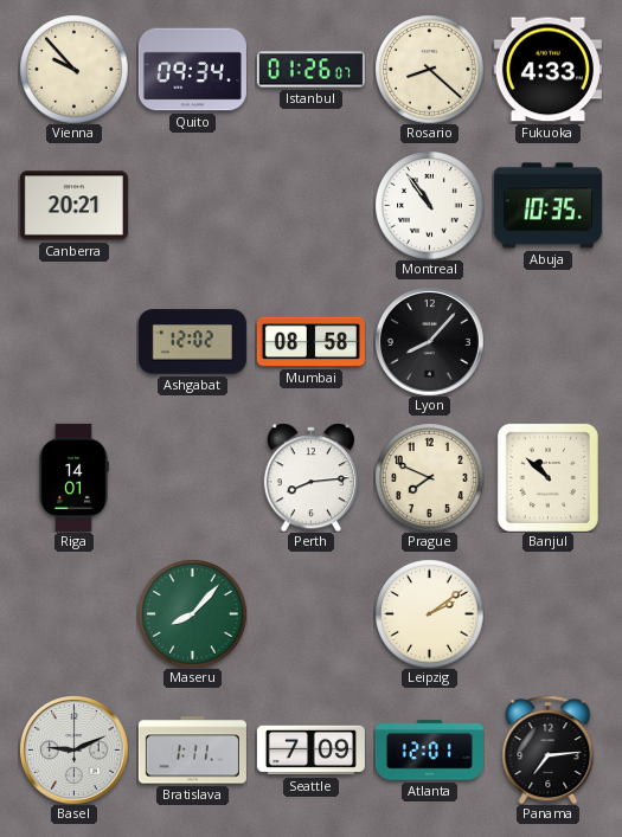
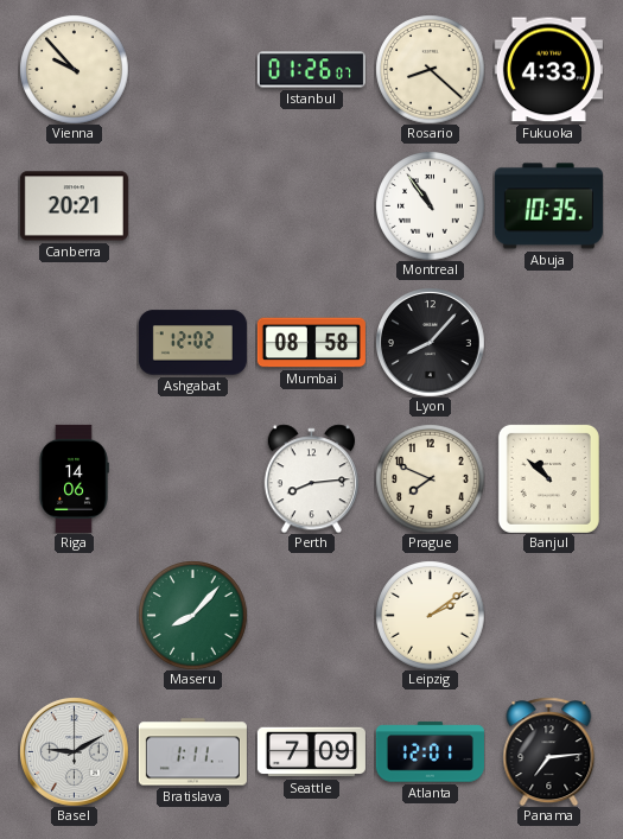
Quito: 09:34 -> none (192, 70)
Riga: 14:01 -> 14:06 (74, 478)
Basel: 9:11 -> 9:10 (75, 752)
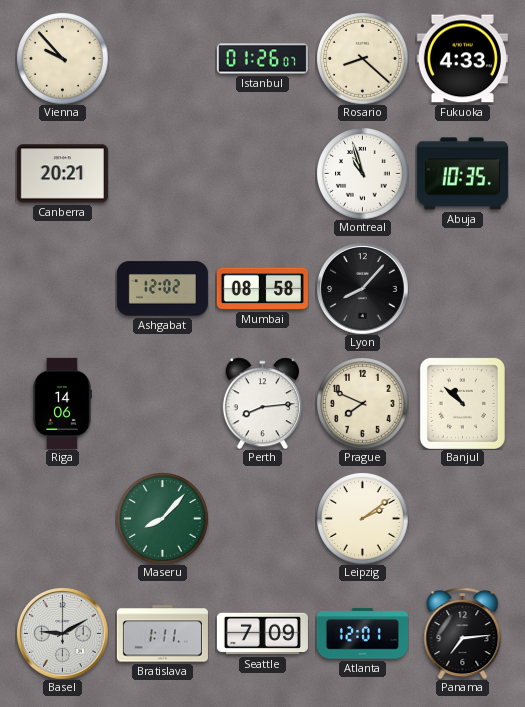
Montreal: 10:54 -> 10:57 (362, 173)
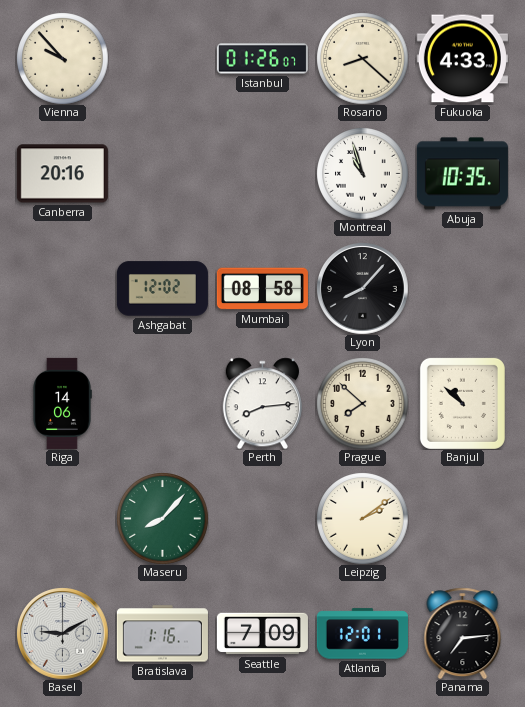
Canberra: 20:21 -> 20:16 (62, 174)
Prague: 7:49 -> 7:52 (362, 403)
Bratislava: 1:11 -> 1:16 (162, 634)
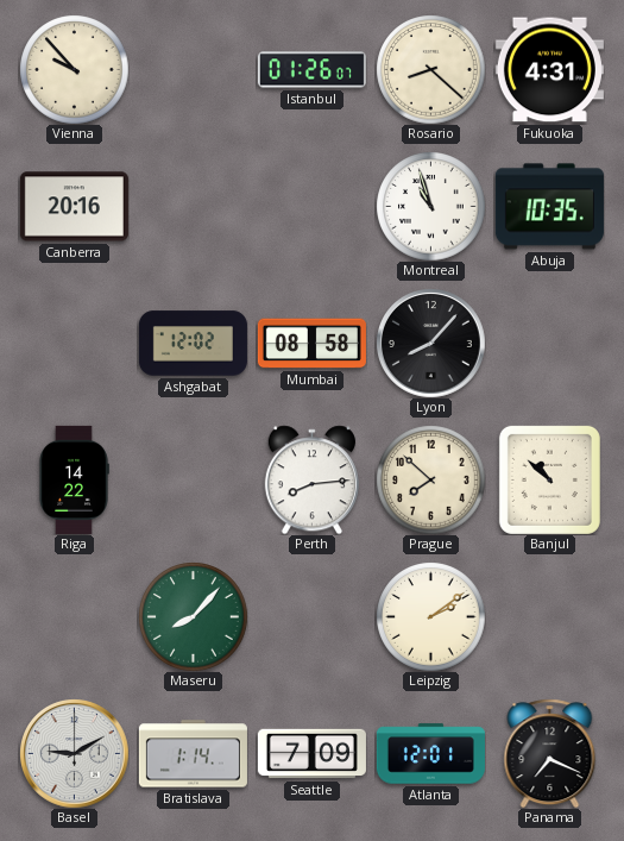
Fukuoka: 4:33 -> 4:31 (549, 70)
Riga: 14:06 -> 14:22 (74, 479)
Bratislava: 1:16 -> 1:14 (193, 754)
Panama: 7:14 -> 7:19 (550, 753)
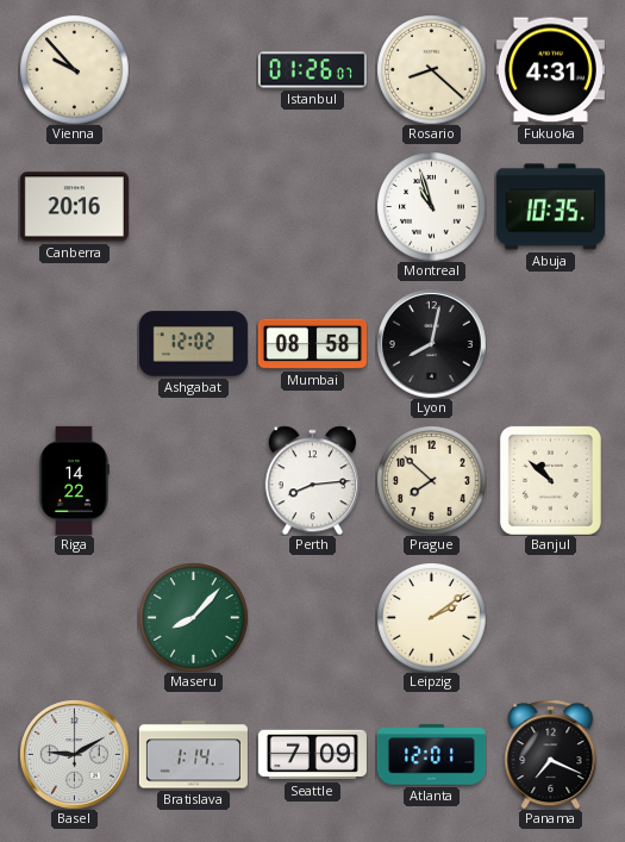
Lyon: 8:07 -> 8:02 (432, 344)
